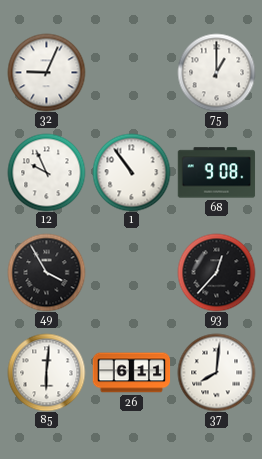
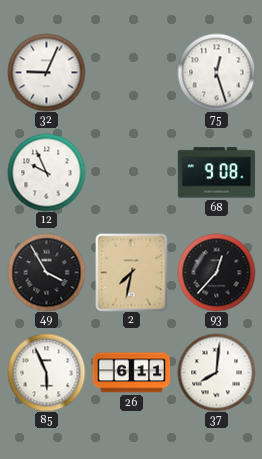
75: 1:00 -> 12:27 (216, 72)
1: 10:54 -> none (131, 172)
2: none -> 7:32 (132, 272)
85: 6:01 -> 5:56 (46, 372)
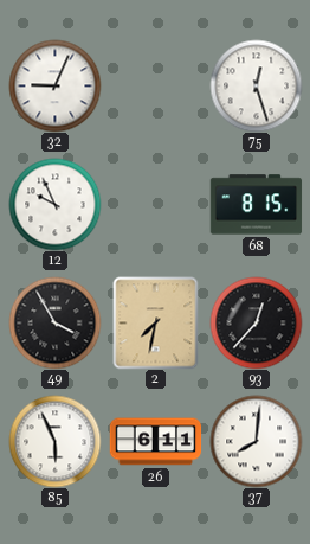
68: 9:08 -> 8:15 (256, 205)
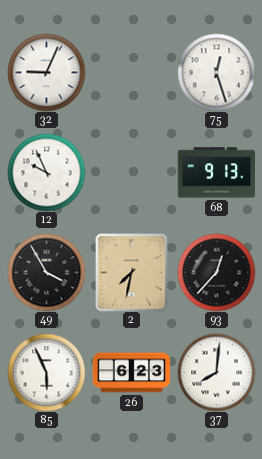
68: 8:15 -> 9:13 (216, 173)
26: 6:11 -> 6:23 (131, 373)
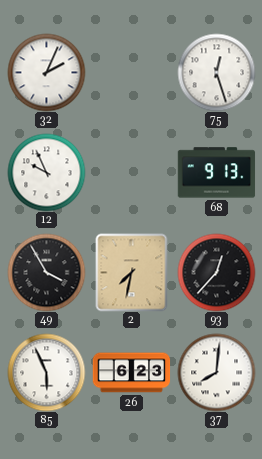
32: 9:04 -> 2:04 (46, 72)
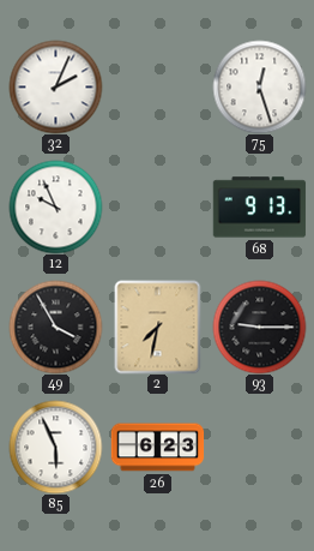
93: 12:37 -> 9:15 (259, 327)
37: 8:01 -> none (216, 372)
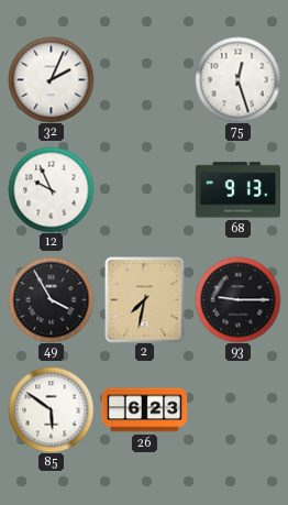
85: 5:56 -> 5:51 (51, 409)
